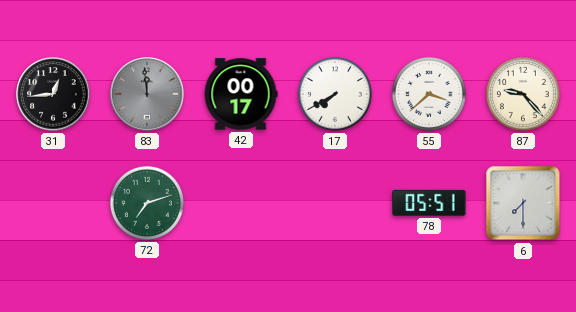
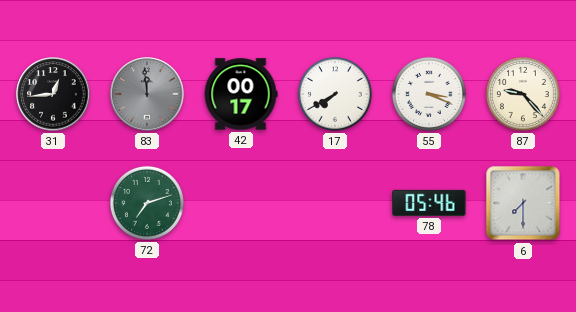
55: 3:38 -> 3:19 (429, 94)
78: 05:51 -> 05:46 (429, 203)
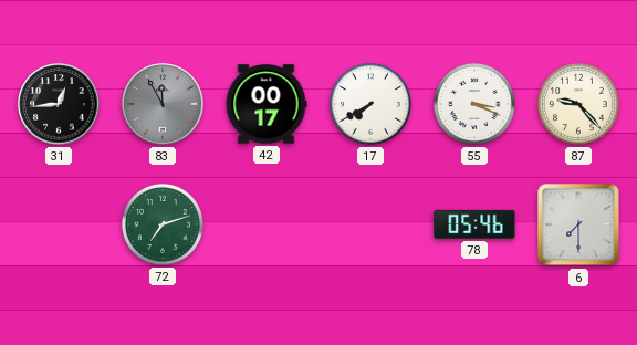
83: 11:59 -> 11:55 (163, 104)
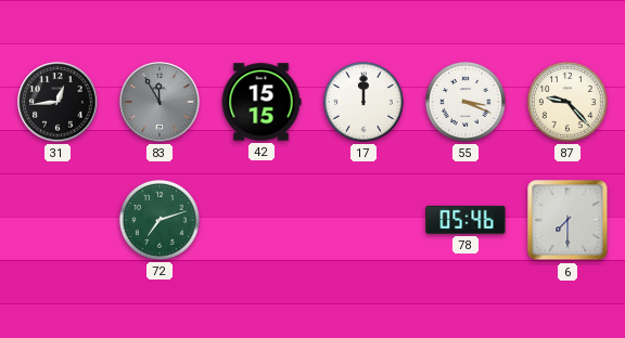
42: 00:17 -> 15:15 (262, 102)
17: 7:40 -> 12:00 (363, 102)
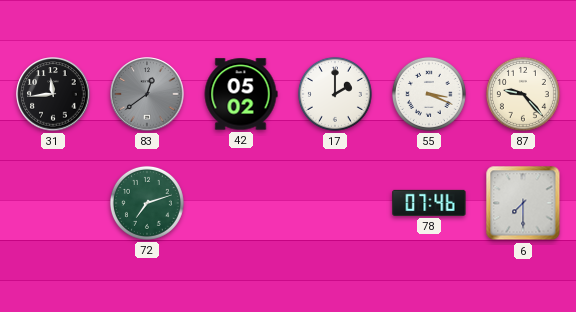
31: 12:44 -> 11:44 (53, 94)
83: 11:55 -> 12:39 (147, 94)
42: 15:15 -> 05:02 (241, 94)
17: 12:00 -> 2:00 (335, 94)
78: 05:46 -> 07:46 (429, 203)
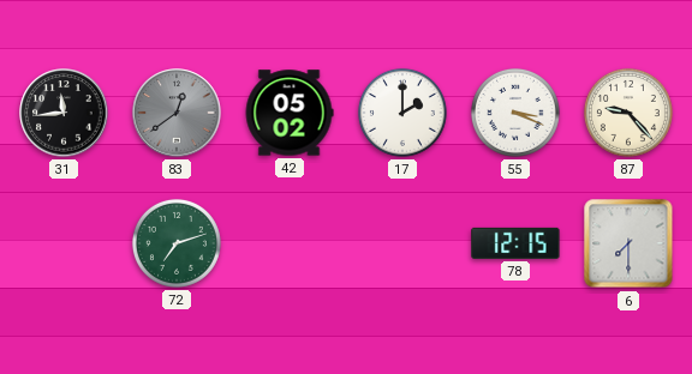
78: 07:46 -> 12:15 (515, 243)
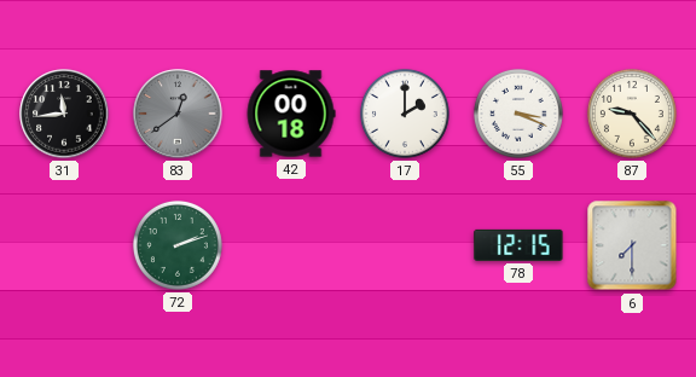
42: 05:02 -> 00:18 (291, 114)
72: 7:12 -> 2:12 (178, 245)
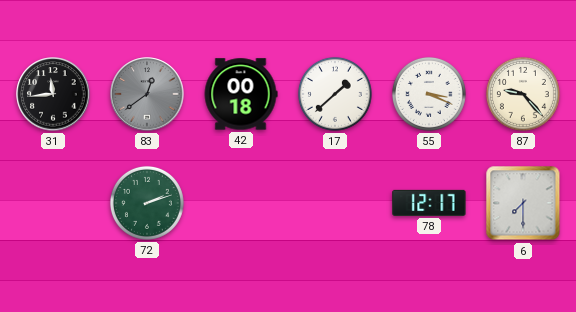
17: 2:00 -> 1:38 (335, 94)
78: 12:15 -> 12:17 (429, 203)
